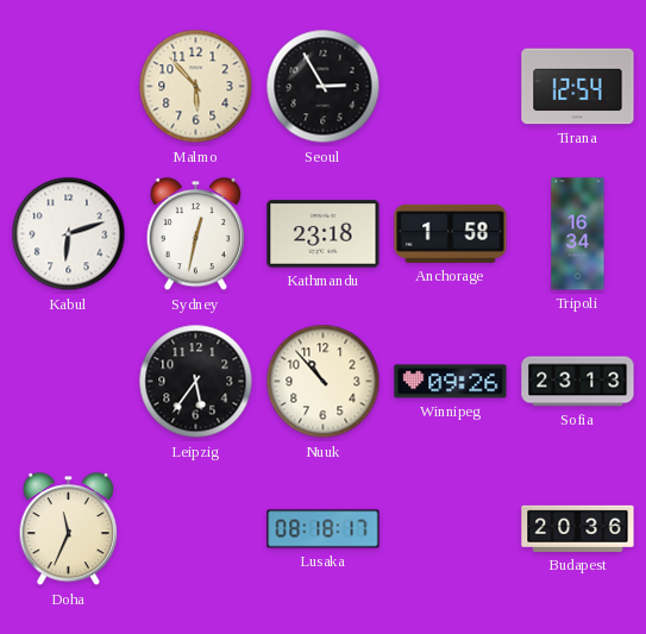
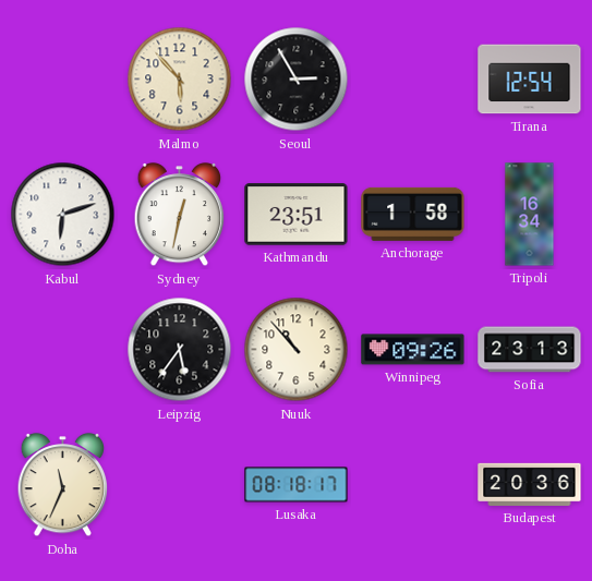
Kathmandu: 23:18 -> 23:51 (297, 215)
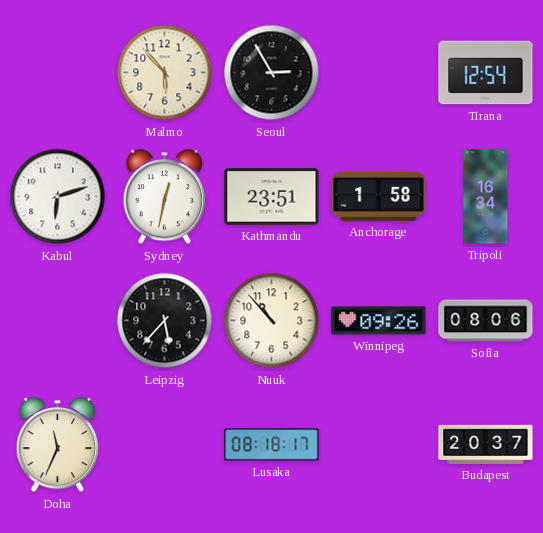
Leipzig: 5:36 -> 5:37 (165, 321)
Sofia: 23:13 -> 08:06 (486, 321)
Budapest: 20:36 -> 20:37 (486, 444)
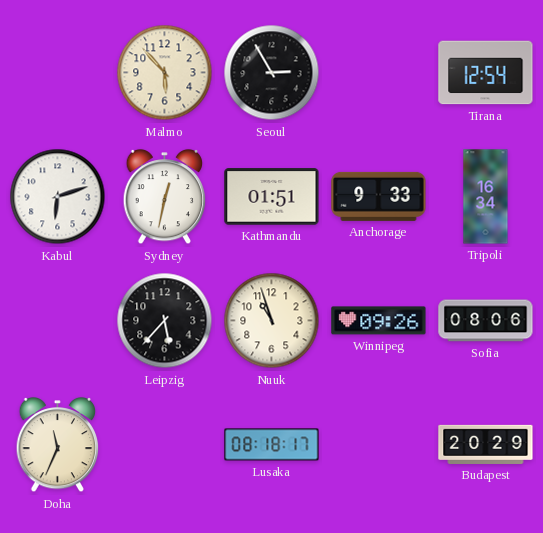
Kathmandu: 23:51 -> 01:51 (272, 197)
Anchorage: 1:58 -> 9:33 (379, 196)
Nuuk: 10:53 -> 10:57 (272, 321)
Budapest: 20:37 -> 20:29 (486, 444)
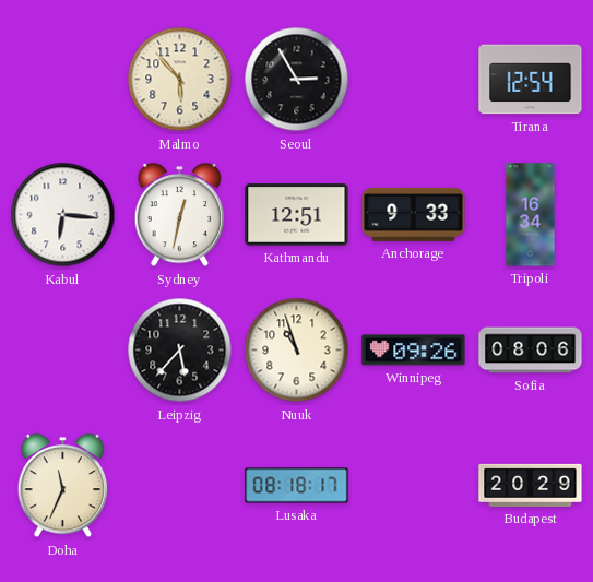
Kabul: 6:12 -> 6:16 (63, 215)
Kathmandu: 01:51 -> 12:51 (297, 215)
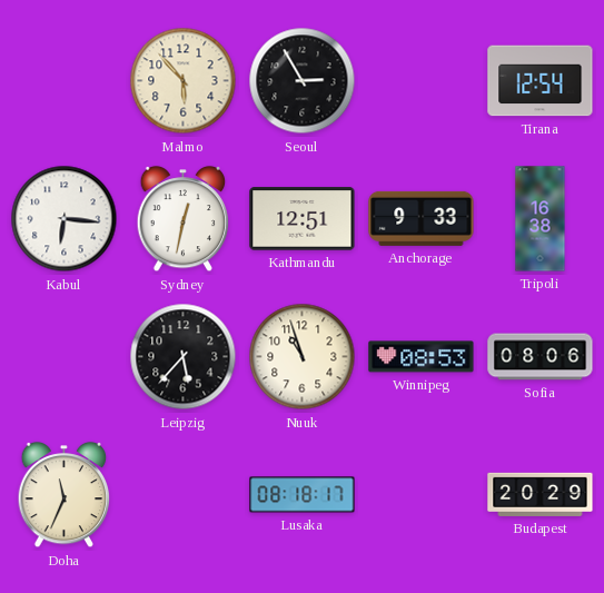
Tripoli: 16:34 -> 16:38 (541, 219)
Winnipeg: 09:26 -> 08:53 (422, 357)
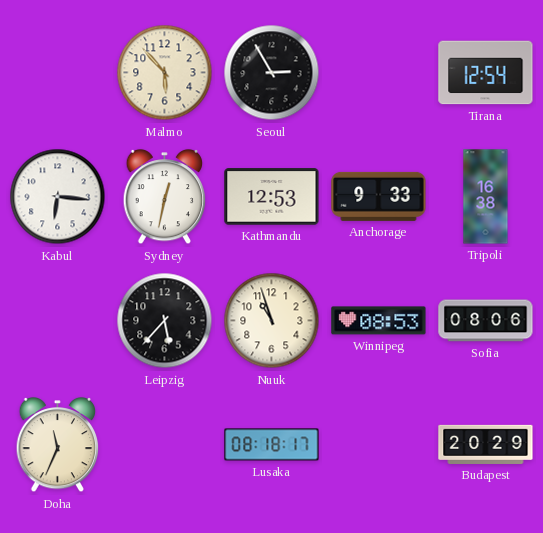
Kathmandu: 12:51 -> 12:53 (272, 197)
